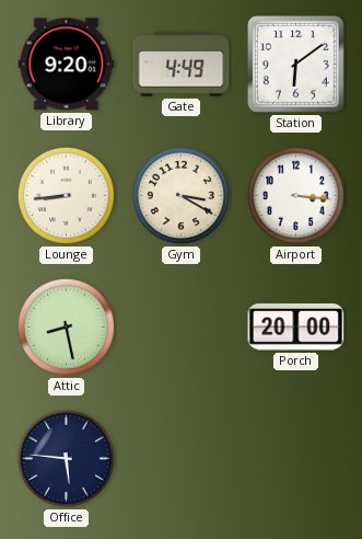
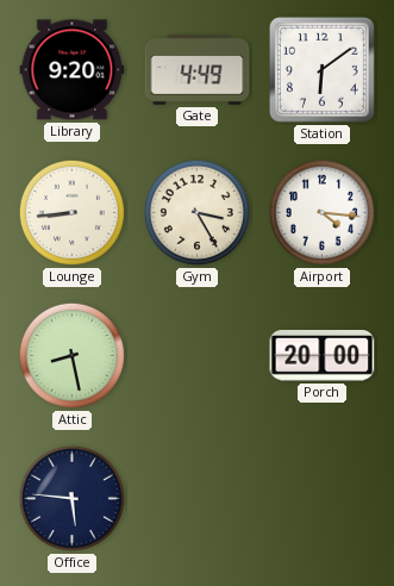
Gym: 3:20 -> 3:25 (196, 212)
Airport: 3:16 -> 4:16 (321, 212)
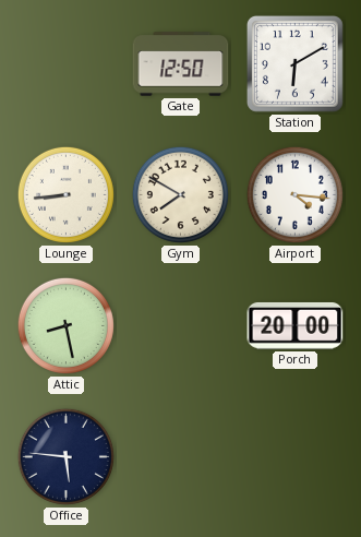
Library: 9:20 -> none (73, 70)
Gate: 4:49 -> 12:50 (181, 64)
Station: 6:09 -> 6:10 (294, 63)
Gym: 3:25 -> 7:50 (180, 194)
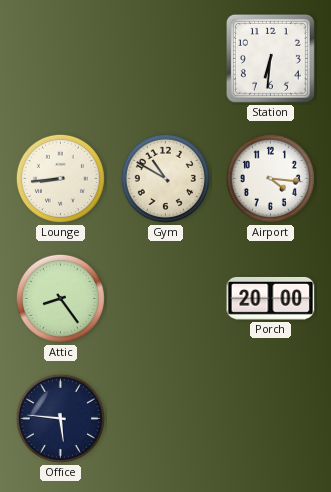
Gate: 12:50 -> none (181, 64)
Station: 6:10 -> 6:31 (270, 58)
Gym: 7:50 -> 10:50 (165, 178)
Attic: 8:28 -> 8:24 (60, 298)
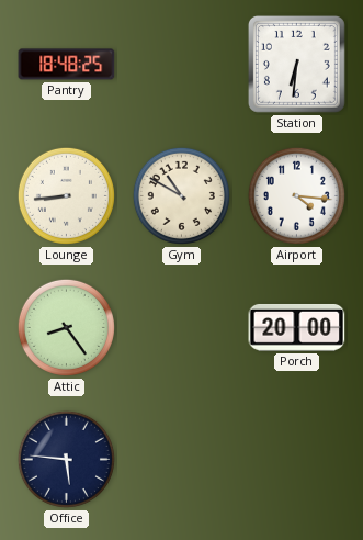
Pantry: none -> 18:48 (67, 65)
